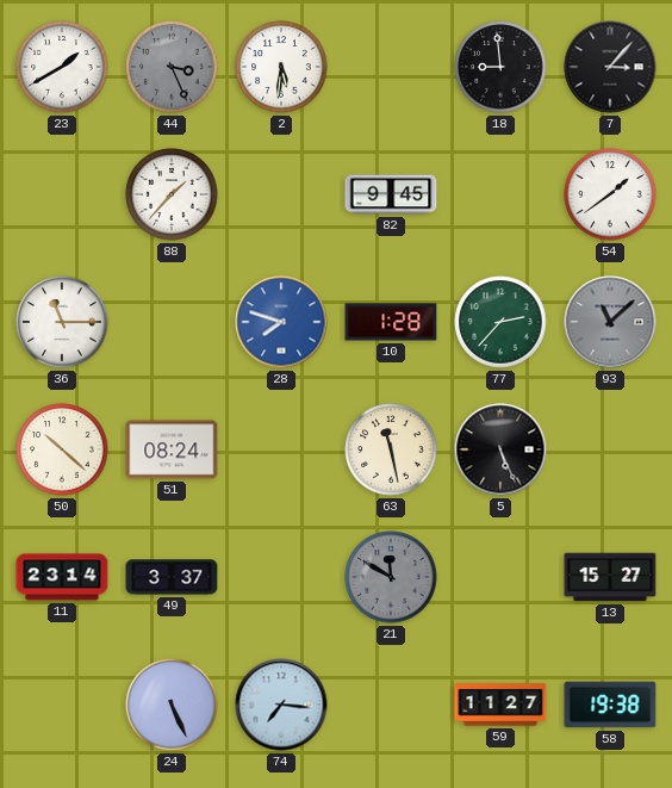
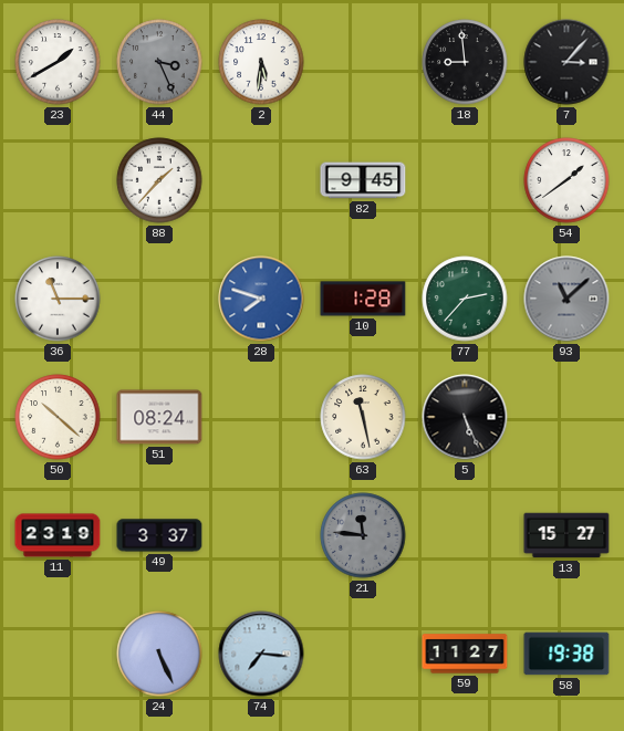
11: 23:14 -> 23:19 (58, 535)
21: 11:50 -> 11:46 (363, 535)
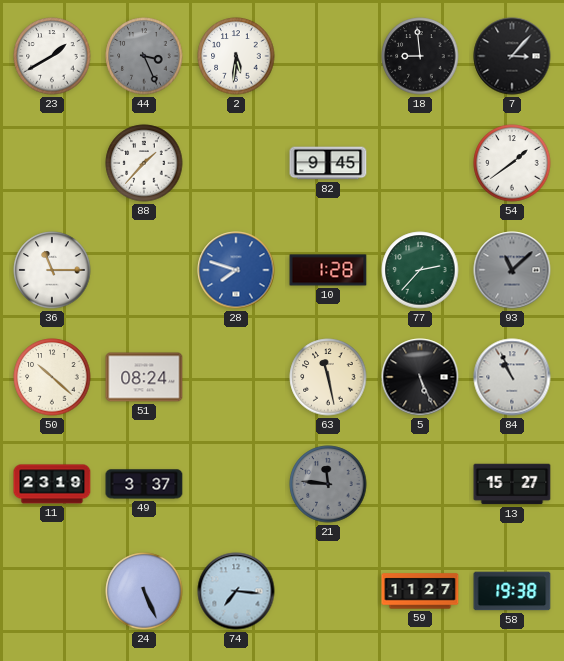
84: none -> 10:56 (512, 377)
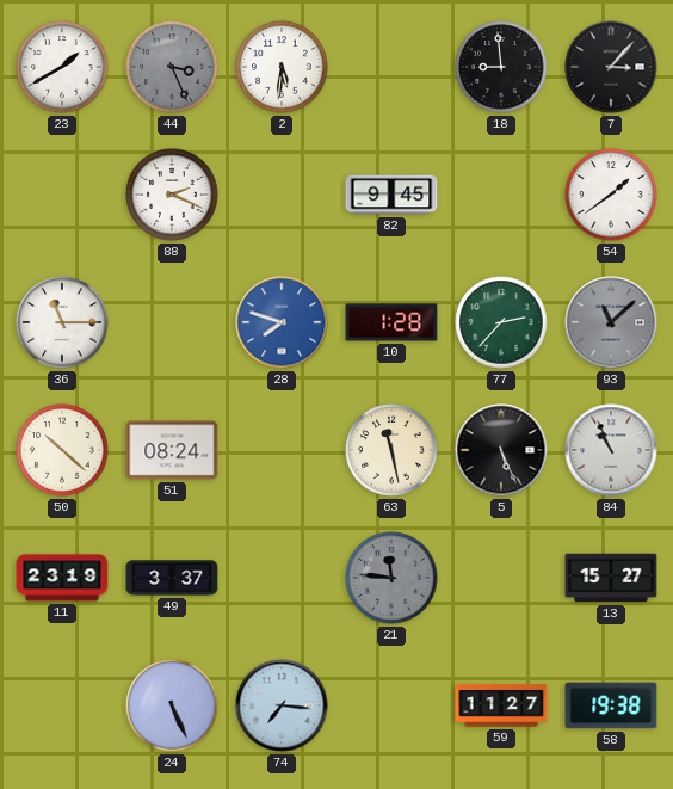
88: 1:37 -> 2:19 (172, 195)
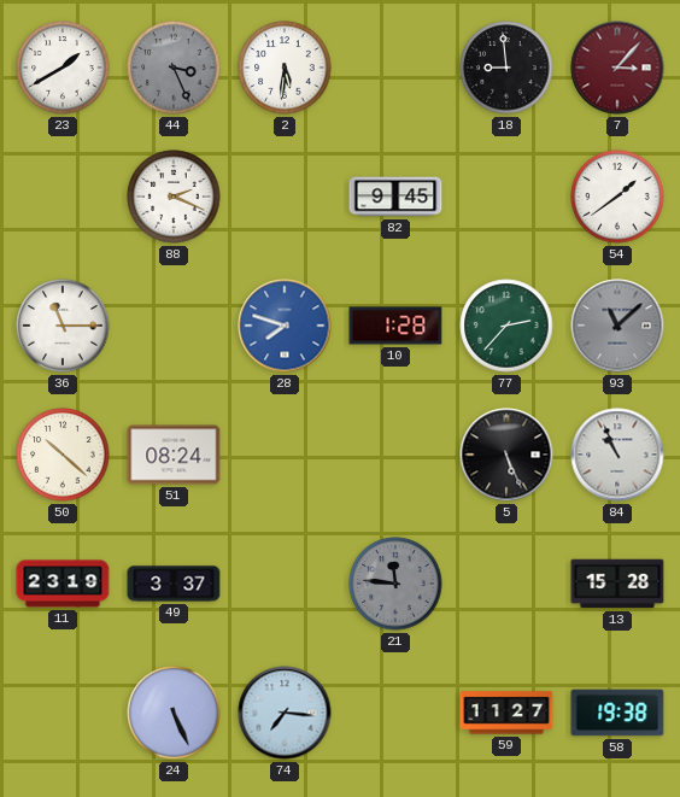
7 dial: black -> burgundy (617, 68)
63: 11:28 -> none (391, 450)
13: 15:27 -> 15:28 (617, 584)
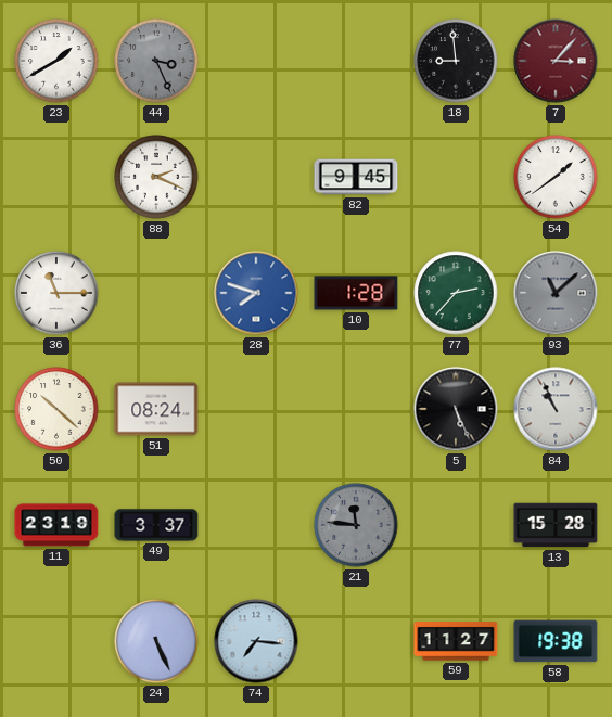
2: 5:31 -> none (285, 68)
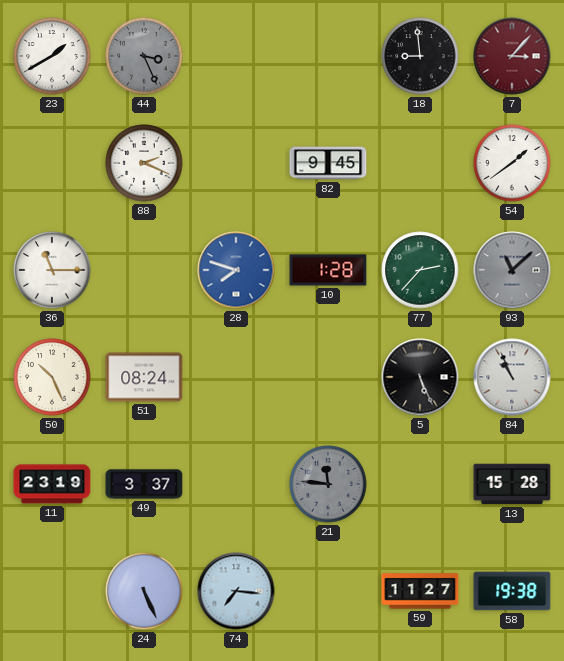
50: 10:22 -> 10:26 (52, 377)
